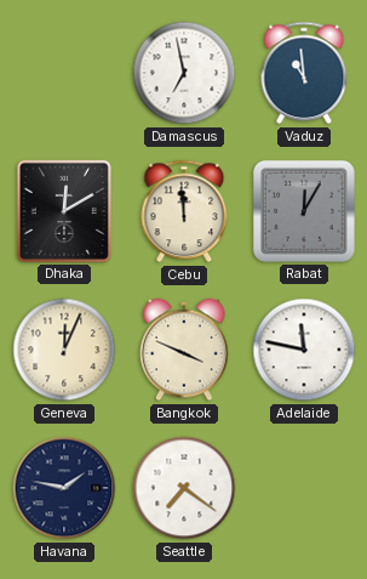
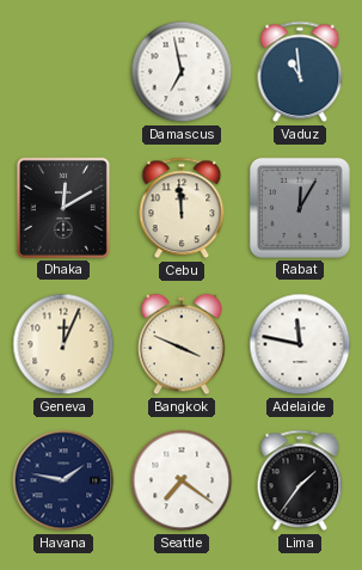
Lima: none -> 1:36 (300, 480)
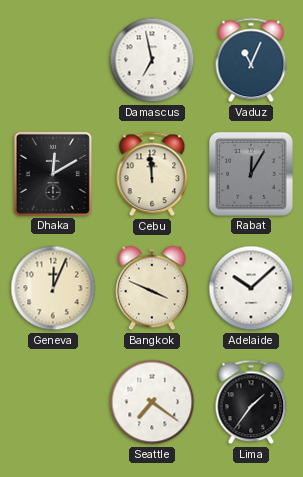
Vaduz: 10:59 -> 11:04 (251, 60)
Adelaide: 11:47 -> 10:08 (251, 288)
Havana: 1:47 -> none (63, 480)
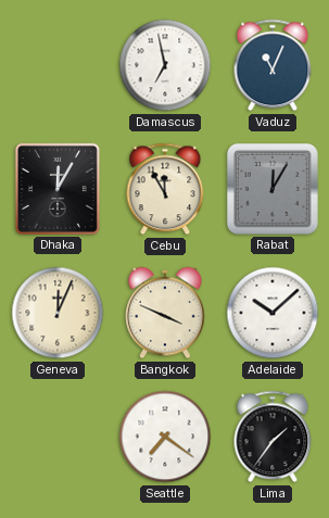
Dhaka: 12:10 -> 12:05 (58, 189)
Cebu: 11:59 -> 11:55 (165, 189)
